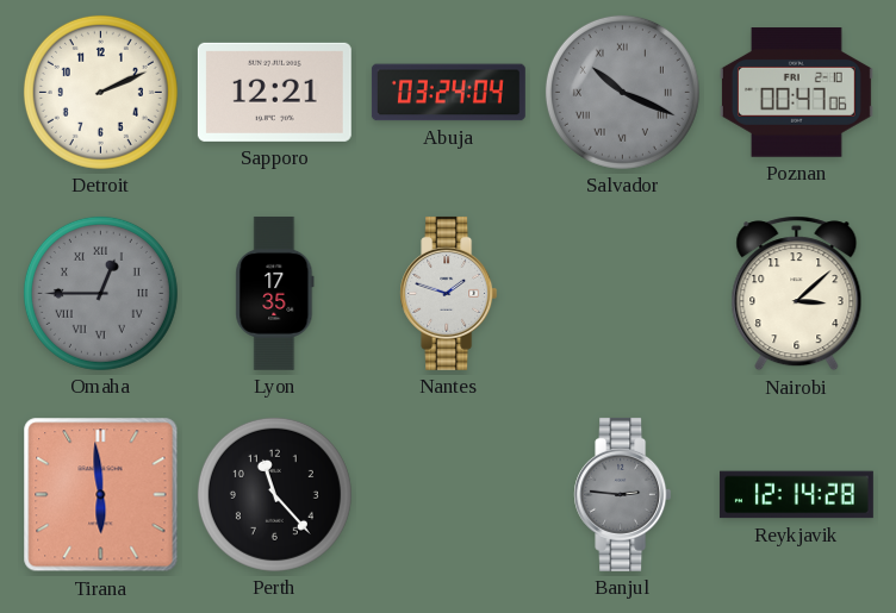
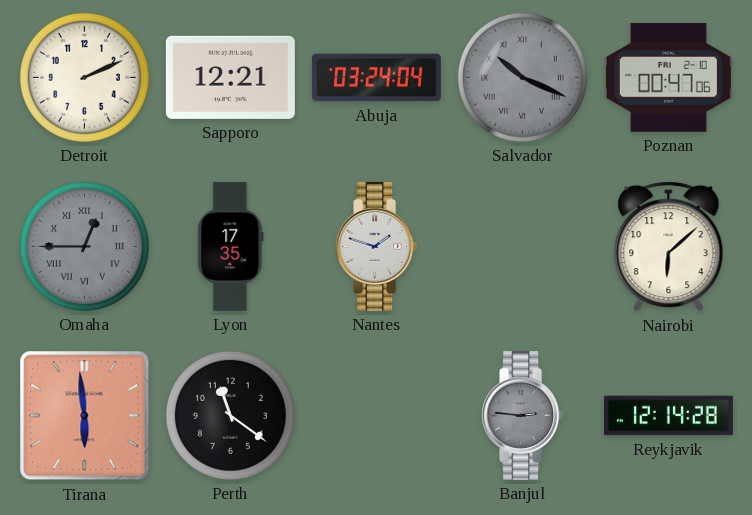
Nairobi: 3:08 -> 6:08 (669, 247)
Perth: 11:23 -> 11:21 (230, 415)
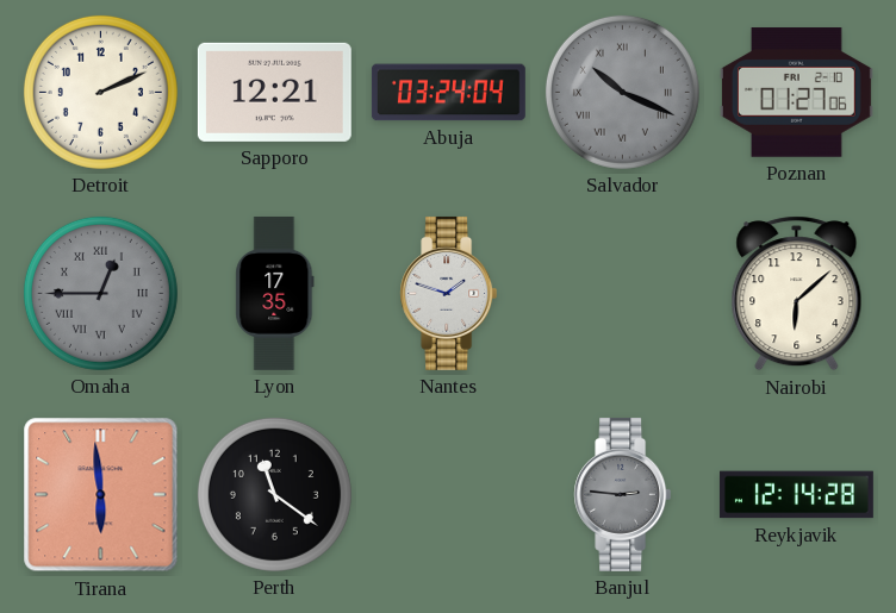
Poznan: 00:47 -> 01:27 (796, 93)
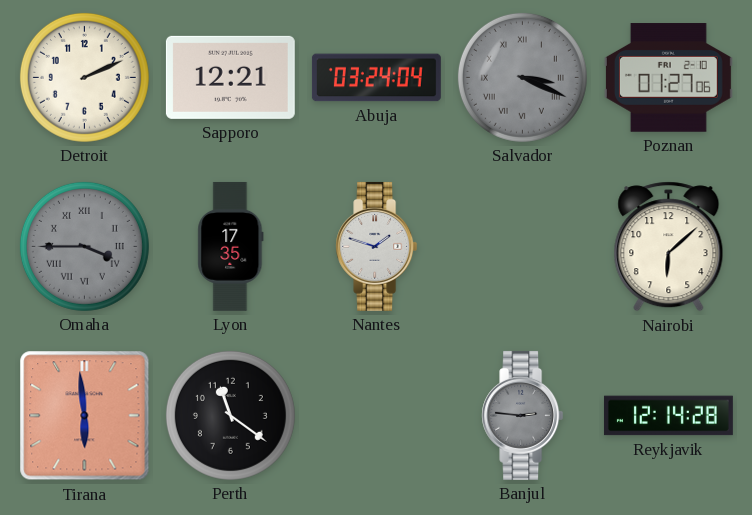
Salvador: 10:19 -> 3:19 (522, 77)
Omaha: 12:45 -> 3:45 (84, 246)
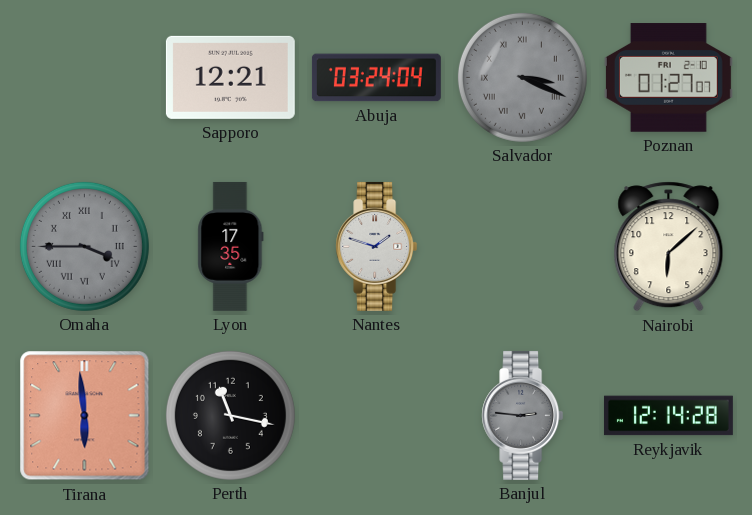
Detroit: 2:11 -> none (84, 77)
Poznan: 01:27:06 -> 01:27:07 (668, 78)
Perth: 11:21 -> 11:17 (230, 415)
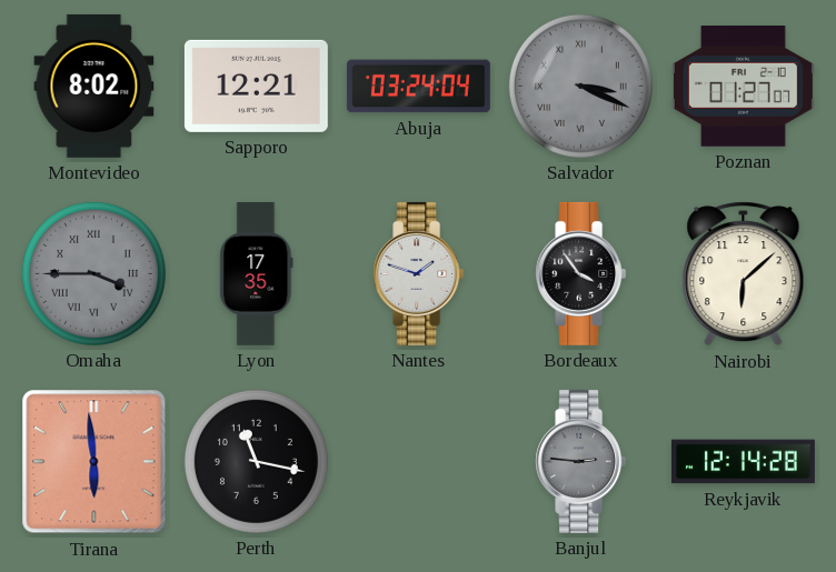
Montevideo: none -> 8:02 (94, 86)
Bordeaux: none -> 3:54 (581, 273)
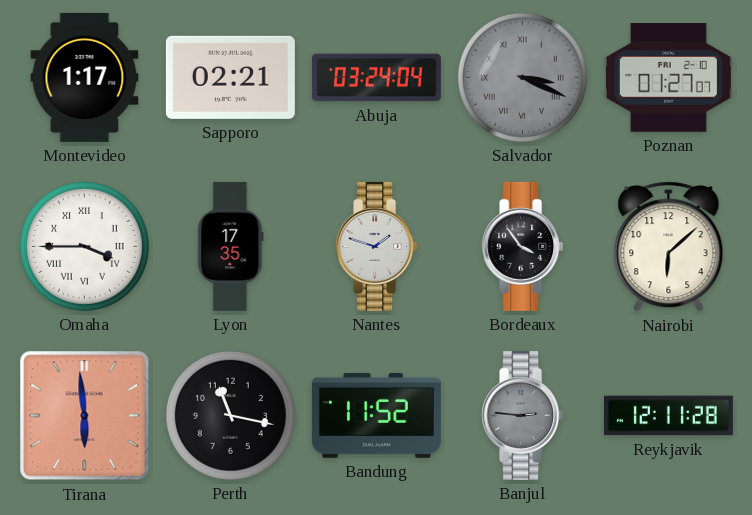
Montevideo: 8:02 -> 1:17 (85, 77)
Sapporo: 12:21 -> 02:21 (230, 77)
Omaha dial: grey -> white (84, 246)
Bandung: none -> 11:52 (376, 415)
Reykjavik: 12:14 -> 12:11 (668, 416)
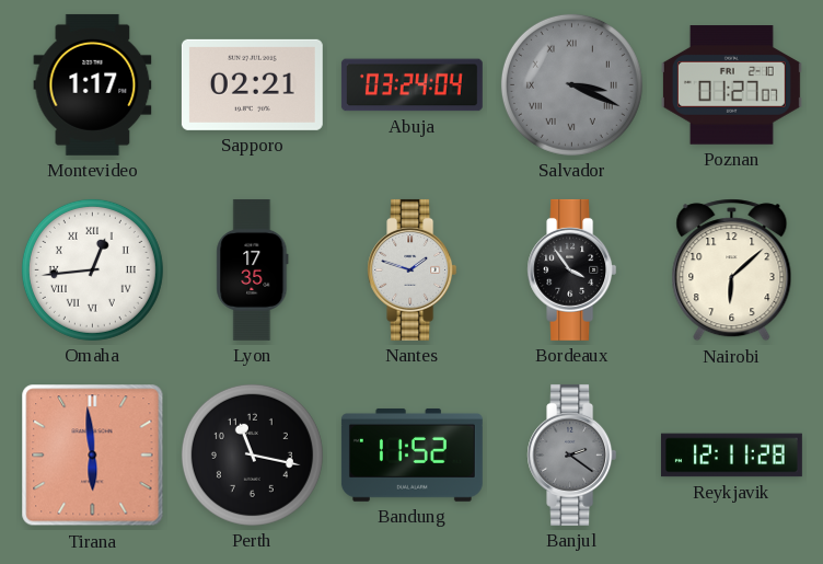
Omaha: 3:45 -> 12:44 (92, 269)
Banjul: 2:46 -> 2:21 (572, 454)
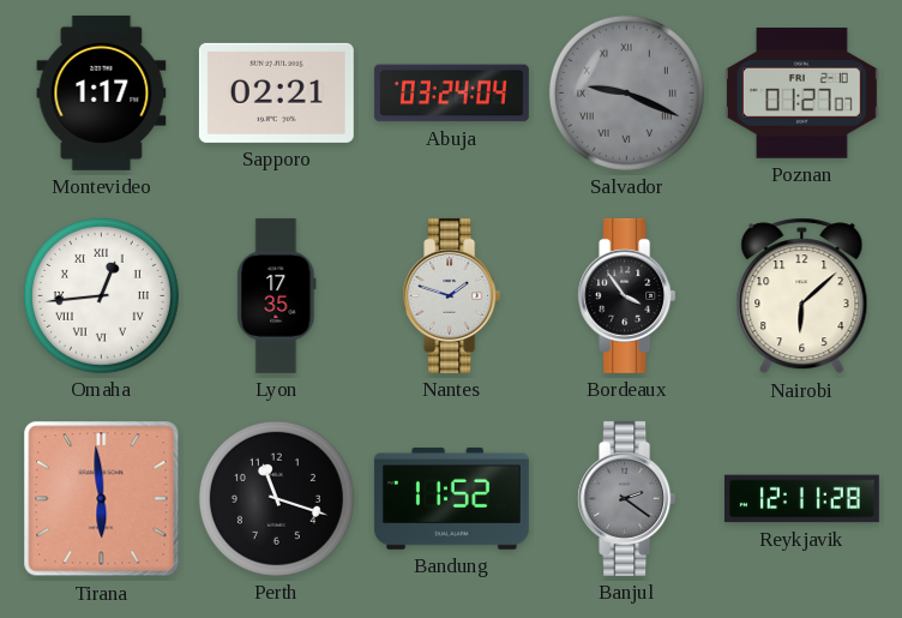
Salvador: 3:19 -> 9:19 (626, 92)
Perth: 11:17 -> 11:18 (276, 498)
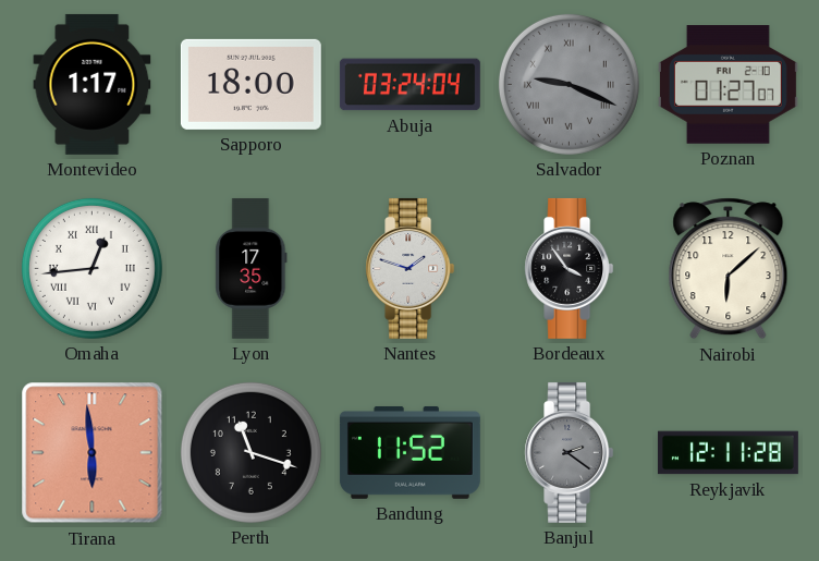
Sapporo: 02:21 -> 18:00 (250, 84)
